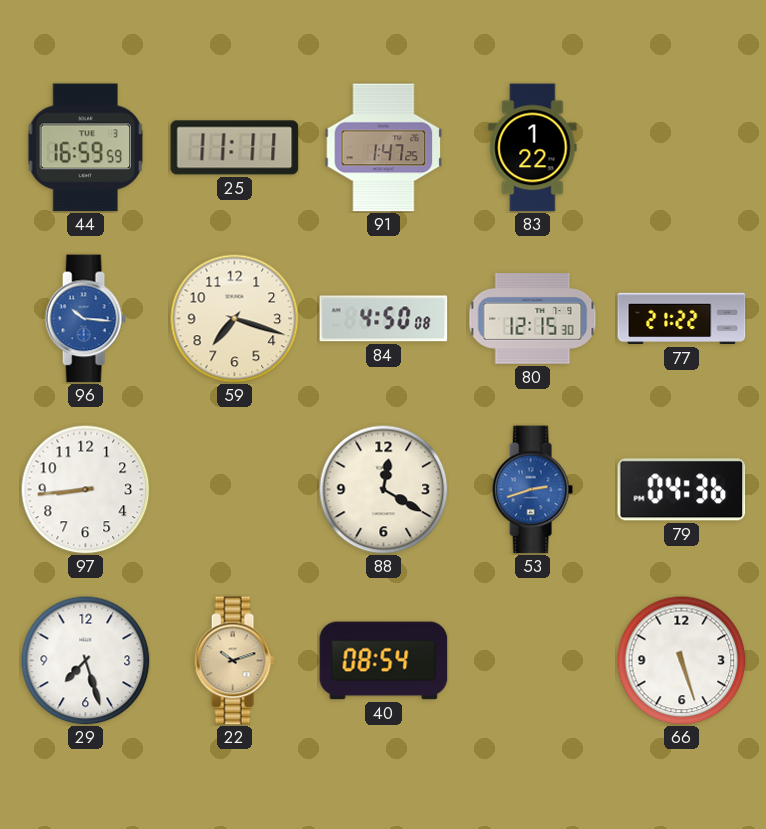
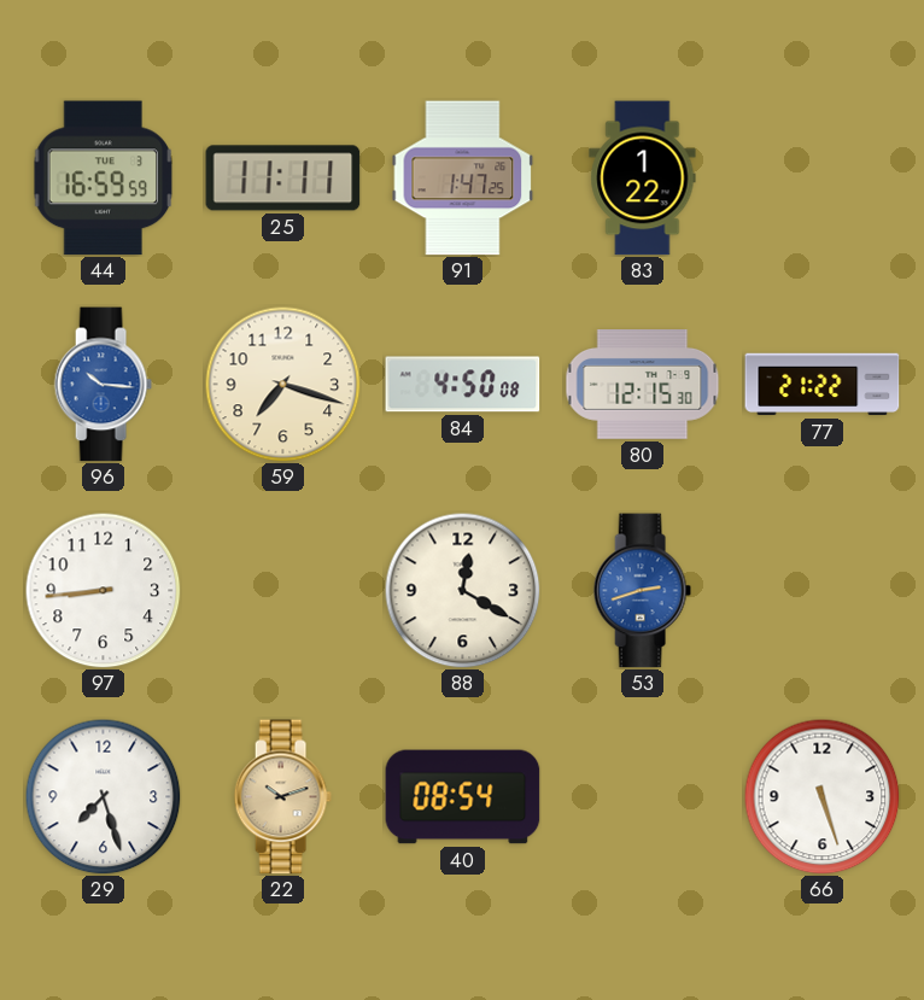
79: 04:36 -> none (682, 490)
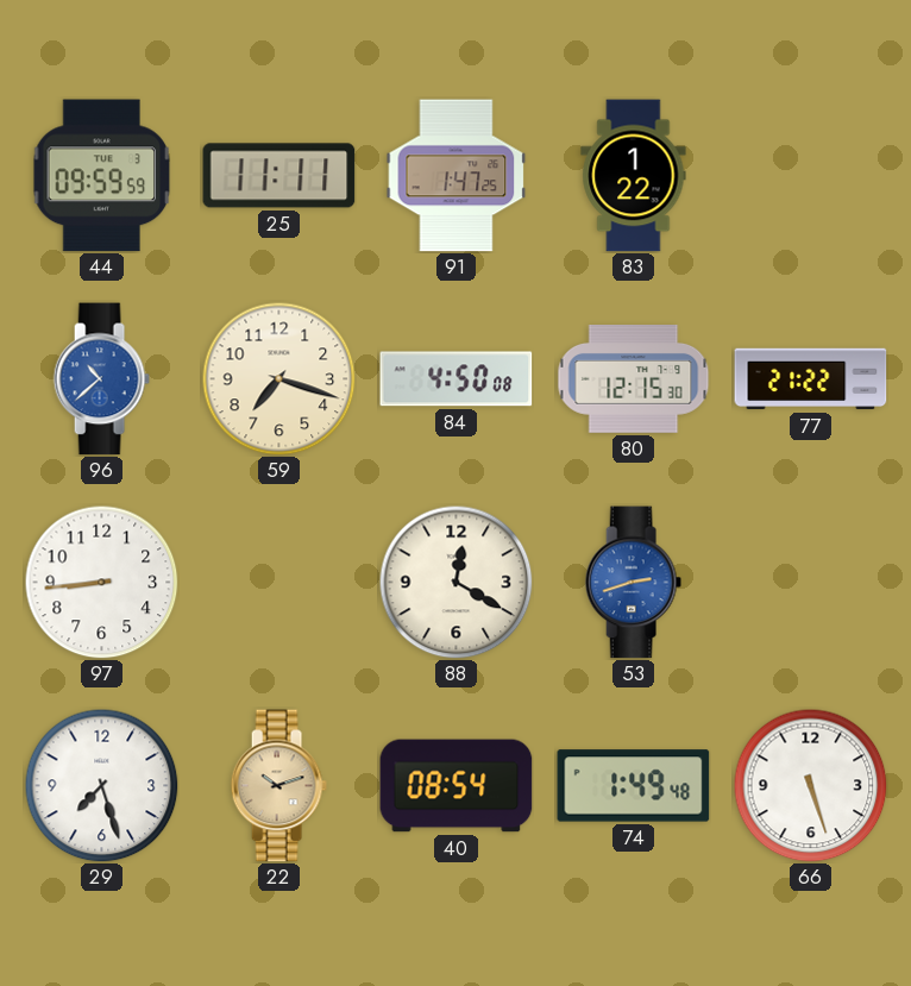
44: 16:59 -> 09:59 (102, 176)
96: 10:16 -> 10:38 (101, 379)
74: none -> 1:49 (634, 786)
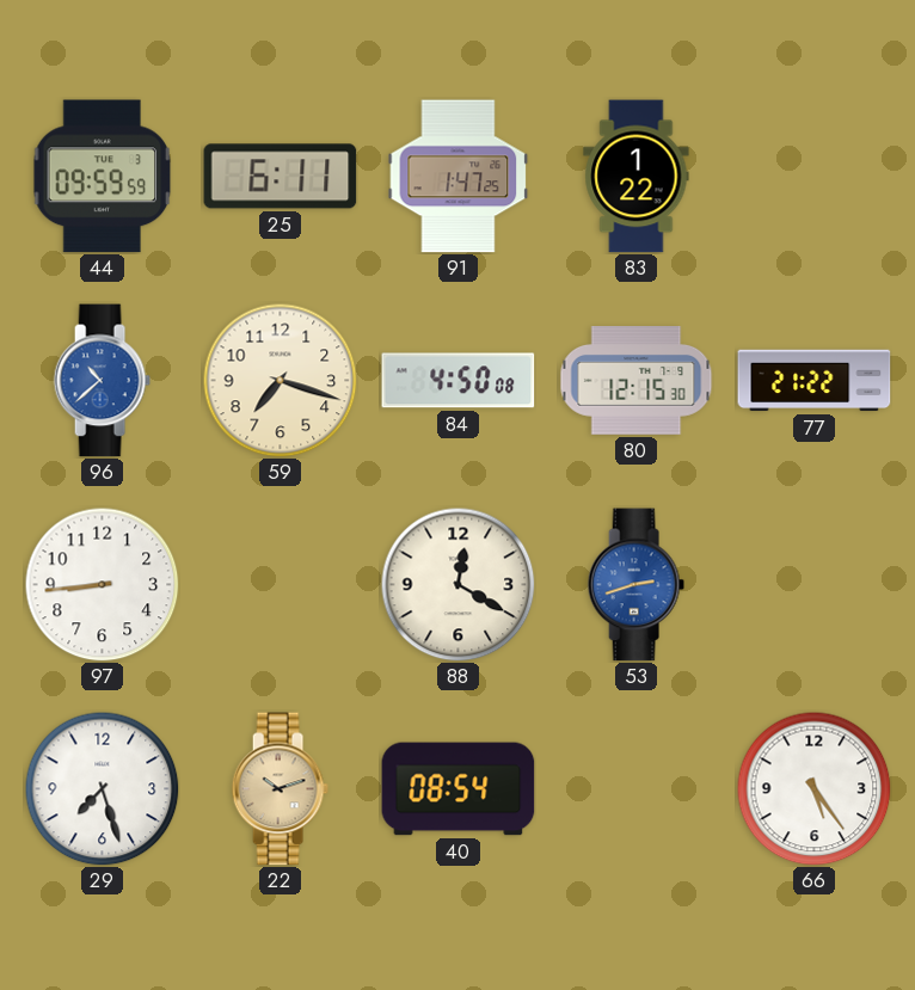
25: 11:11 -> 6:11 (281, 177)
74: 1:49 -> none (634, 786)
66: 5:27 -> 5:24 (813, 788)
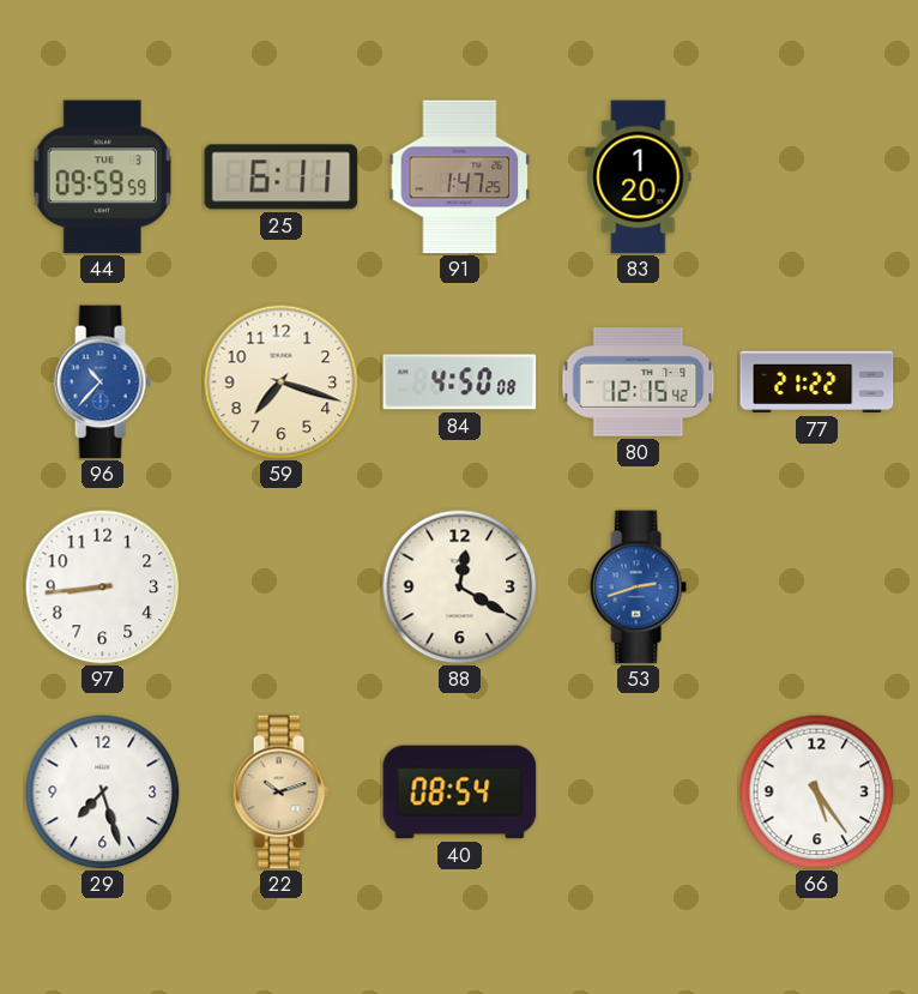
83: 1:22 -> 1:20 (639, 177)
96: 10:38 -> 10:37 (102, 382)
80: 12:15:30 -> 12:15:42 (639, 382)
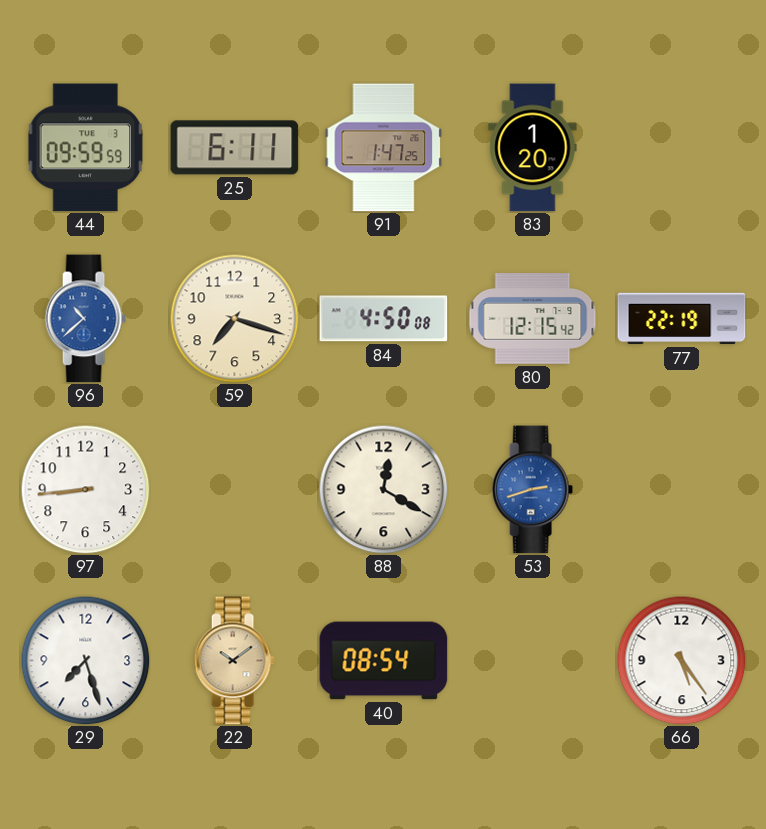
96: 10:37 -> 10:38 (85, 319)
77: 21:22 -> 22:19 (682, 319)
22: 10:12 -> 10:09 (234, 661)
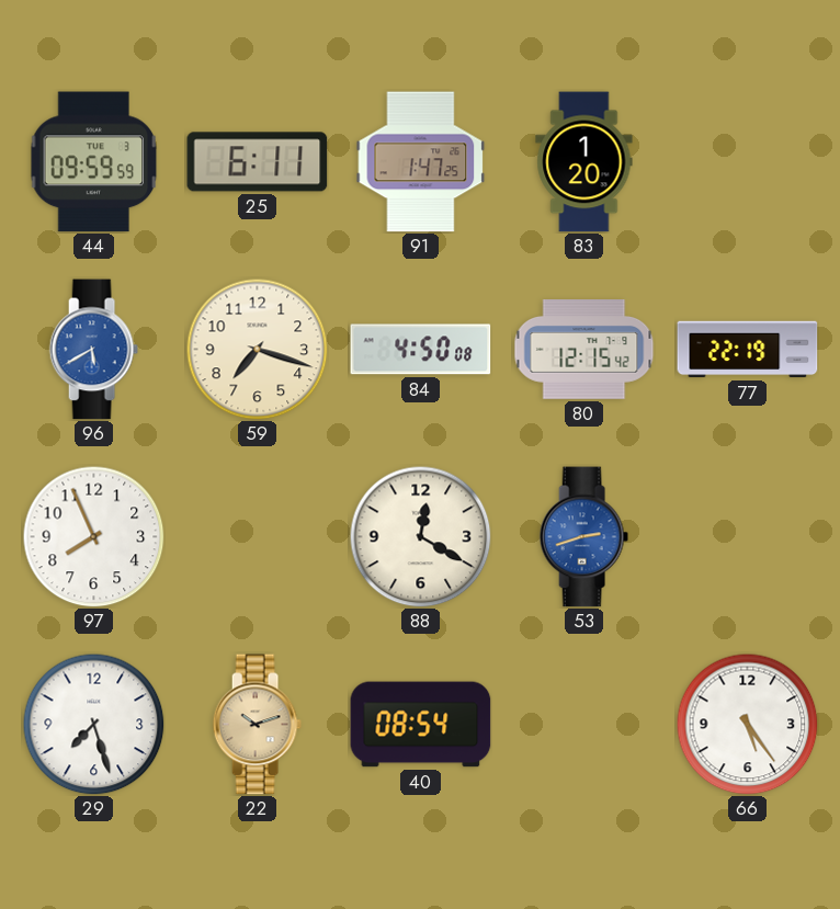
96: 10:38 -> 5:40 (93, 350)
97: 8:44 -> 7:56 (93, 536)
22: 10:09 -> 10:12 (257, 725)
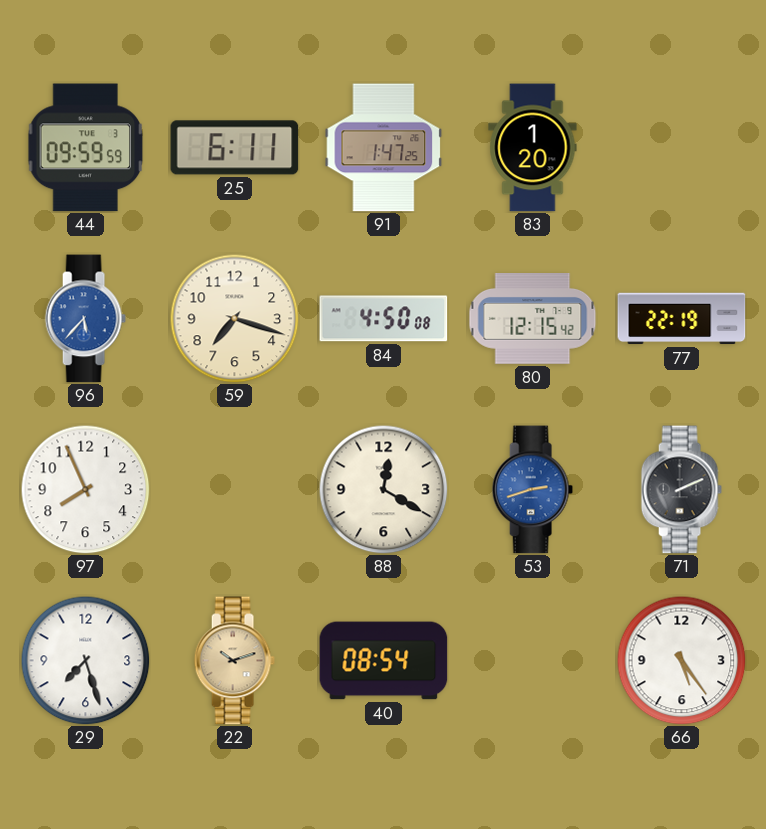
96: 5:40 -> 5:37 (85, 319)
71: none -> 2:11 (681, 490)
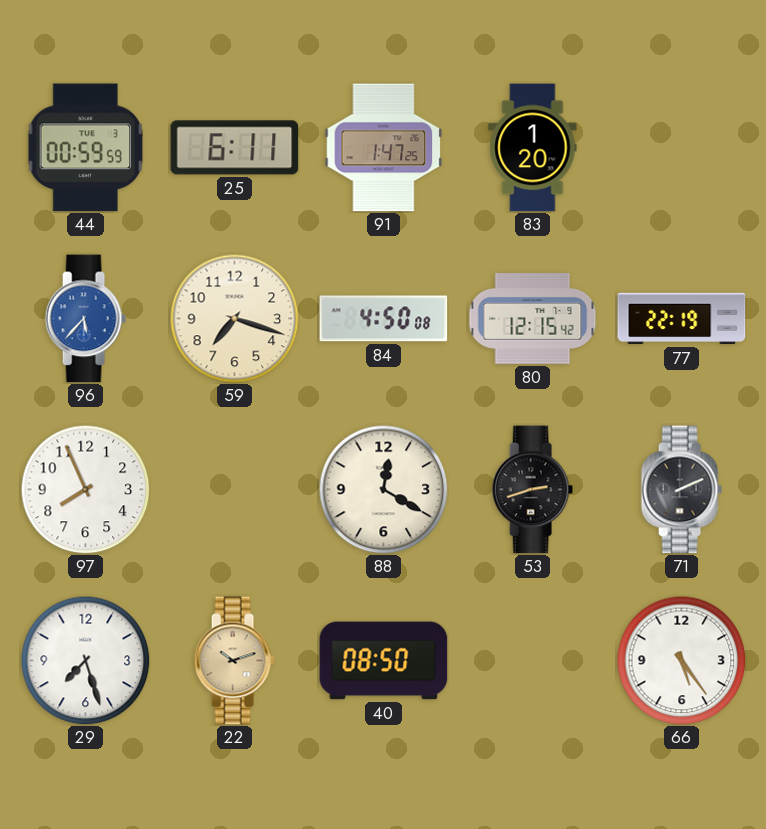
44: 09:59 -> 00:59 (86, 148)
53 dial: blue -> black (532, 490)
40: 08:54 -> 08:50 (384, 661)
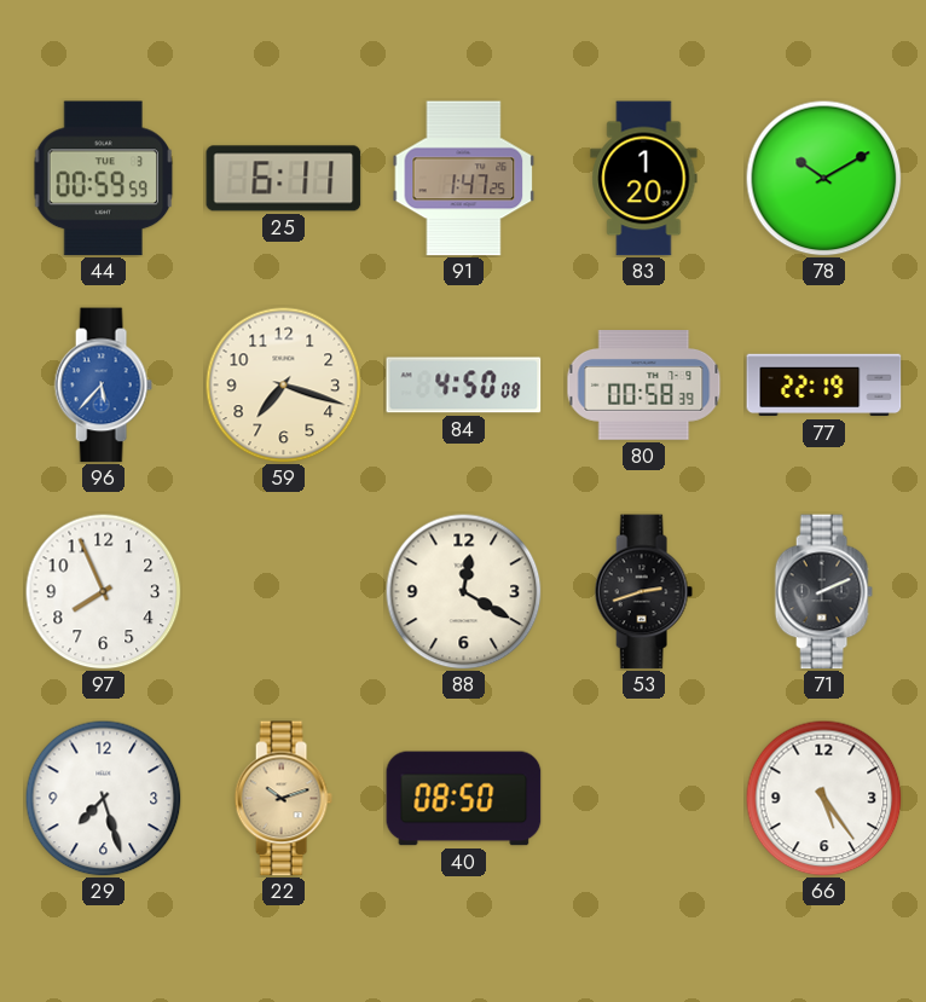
78: none -> 10:10 (823, 178)
80: 12:15 -> 00:58 (644, 386)
